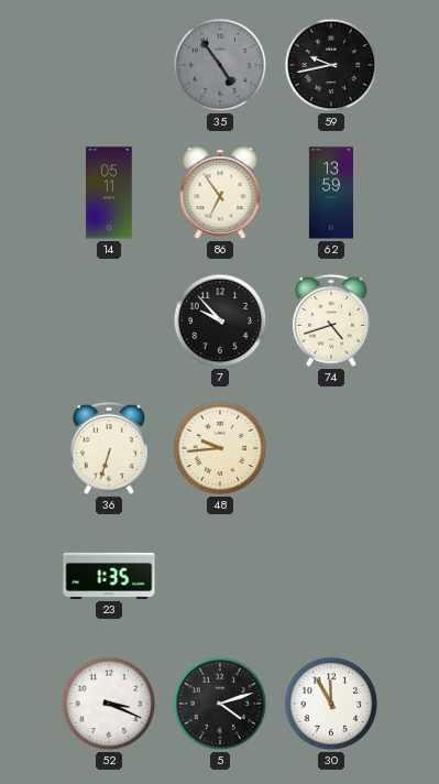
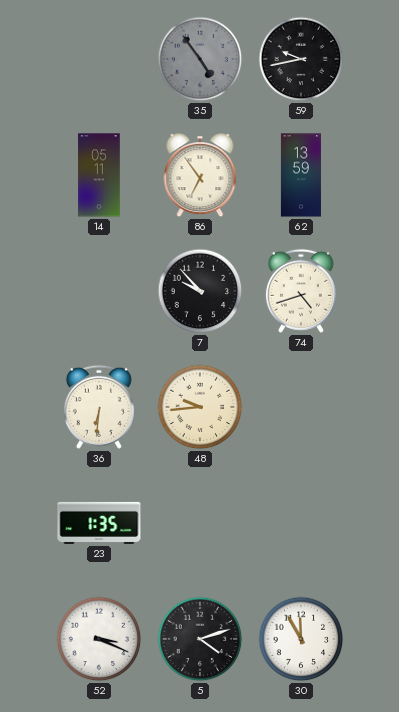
36: 6:33 -> 6:31 (99, 407)
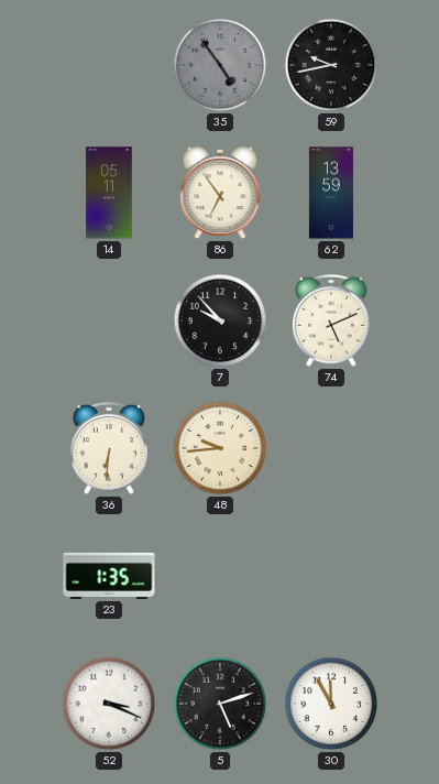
74: 4:42 -> 5:11 (331, 320)
5: 4:12 -> 5:12 (220, 704)
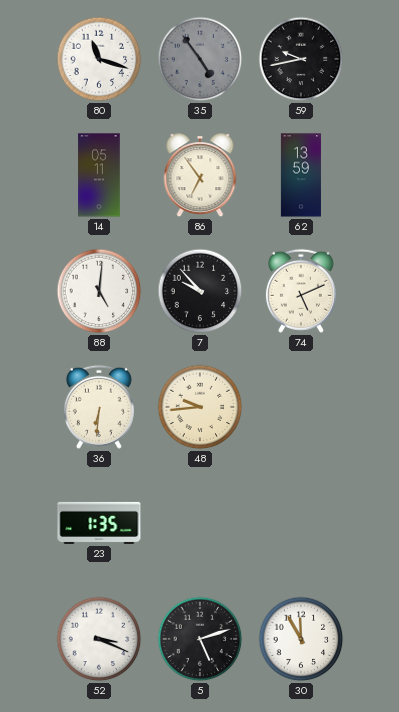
80: none -> 11:18 (99, 59)
88: none -> 5:01 (99, 291)
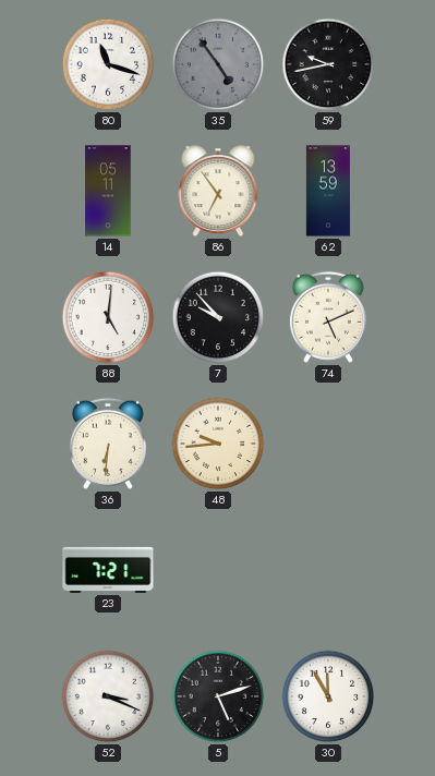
23: 1:35 -> 7:21 (108, 570)
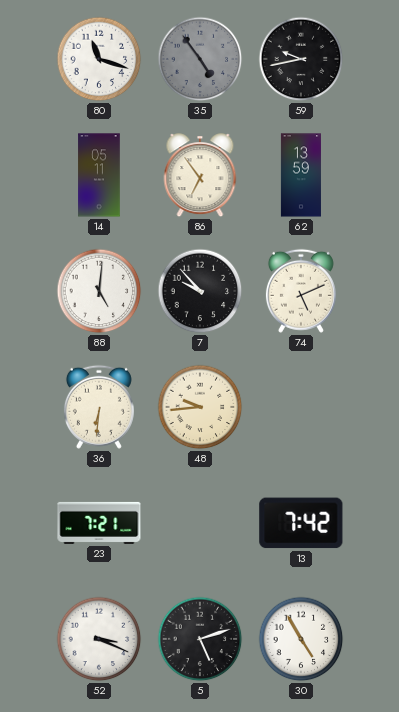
13: none -> 7:42 (301, 523)
30: 11:55 -> 4:55 (301, 639)
